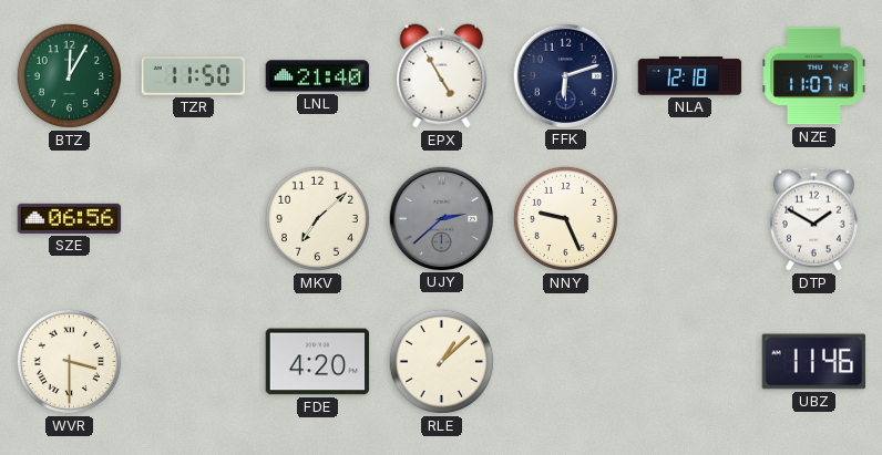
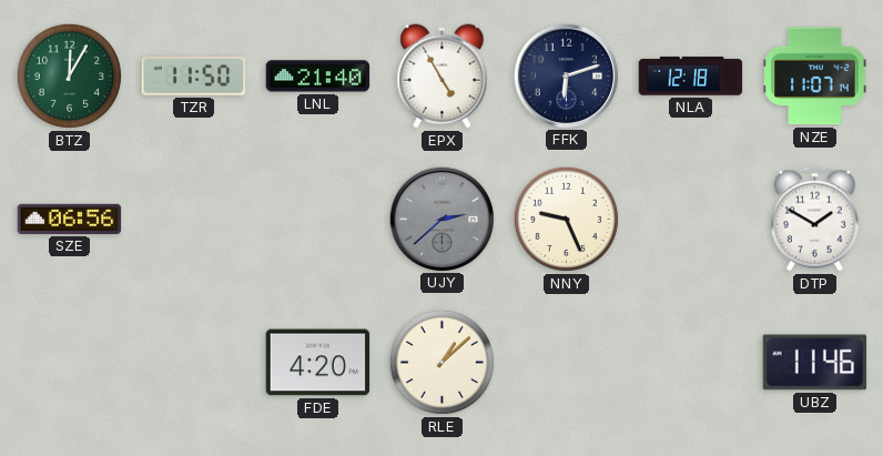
MKV: 7:08 -> none (317, 218)
WVR: 3:30 -> none (69, 361)
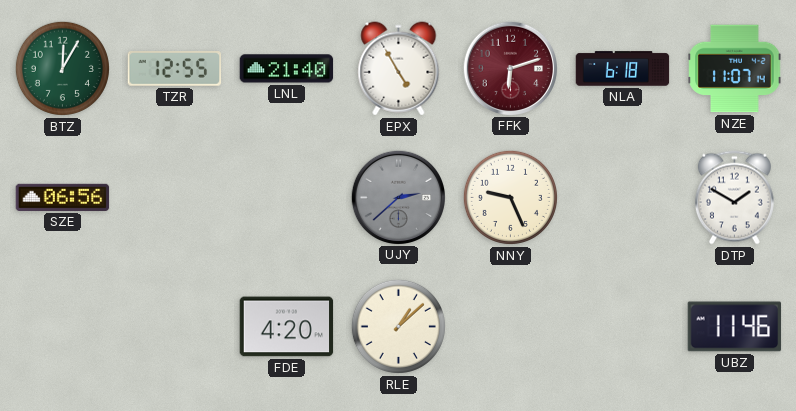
TZR: 11:50 -> 12:55 (175, 69)
FFK dial: navy -> burgundy (510, 68)
NLA: 12:18 -> 6:18 (623, 69)
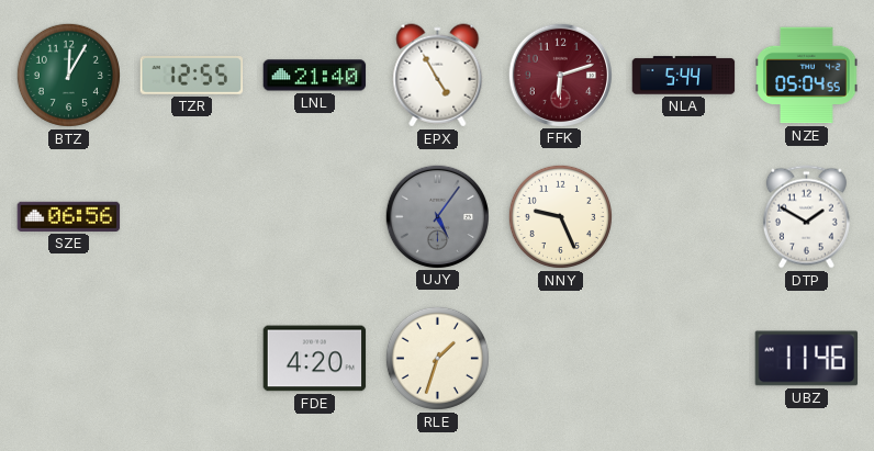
NLA: 6:18 -> 5:44 (684, 76)
NZE: 11:07 -> 05:04 (807, 76)
UJY: 2:38 -> 5:06 (437, 216)
RLE: 1:08 -> 1:33 (437, 358)
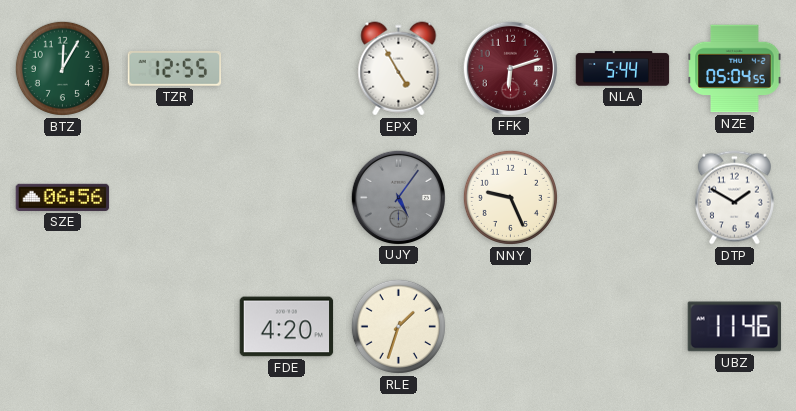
LNL: 21:40 -> none (315, 76)
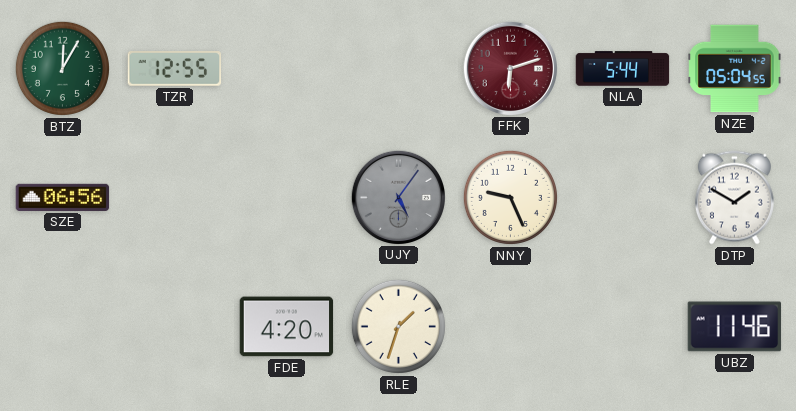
EPX: 4:55 -> none (399, 69)
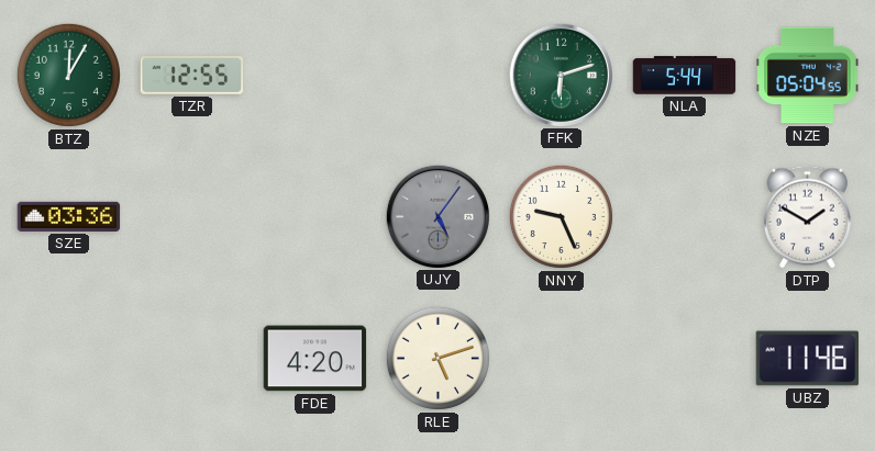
FFK dial: burgundy -> green (561, 75)
SZE: 06:56 -> 03:36 (69, 216)
RLE: 1:33 -> 5:12 (437, 358)
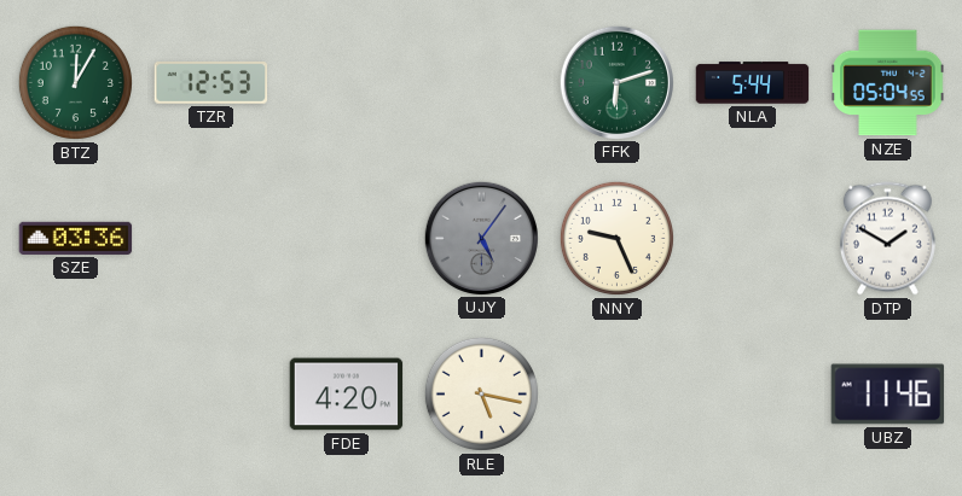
TZR: 12:55 -> 12:53 (211, 83)
RLE: 5:12 -> 5:17 (481, 393)
